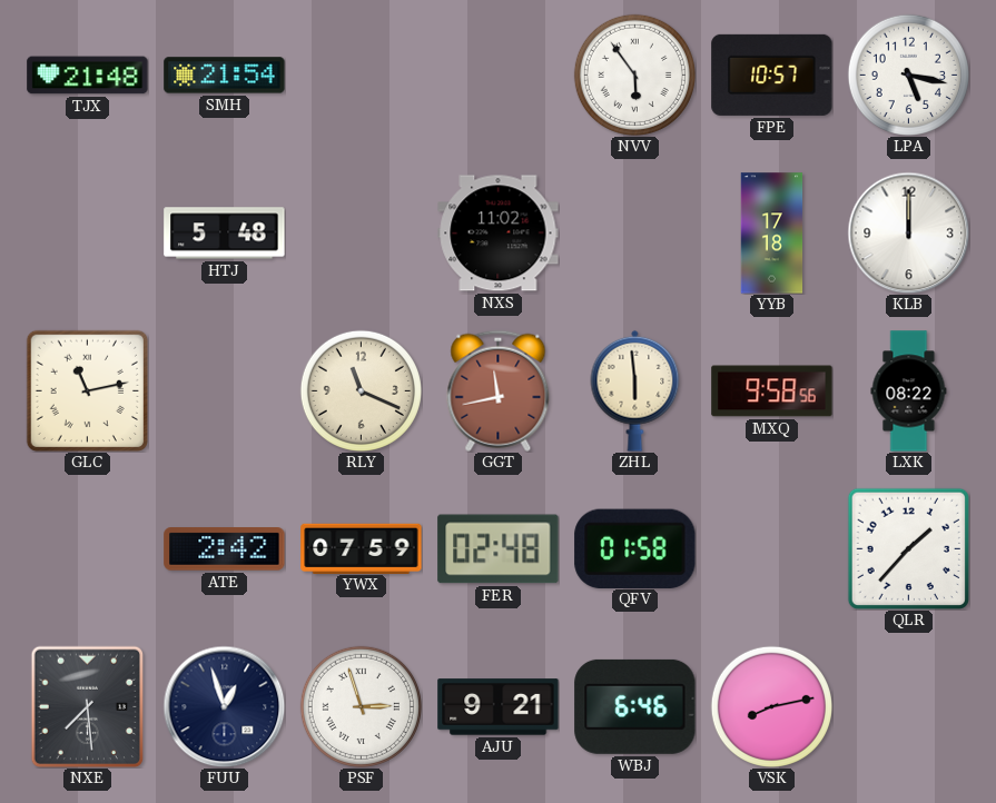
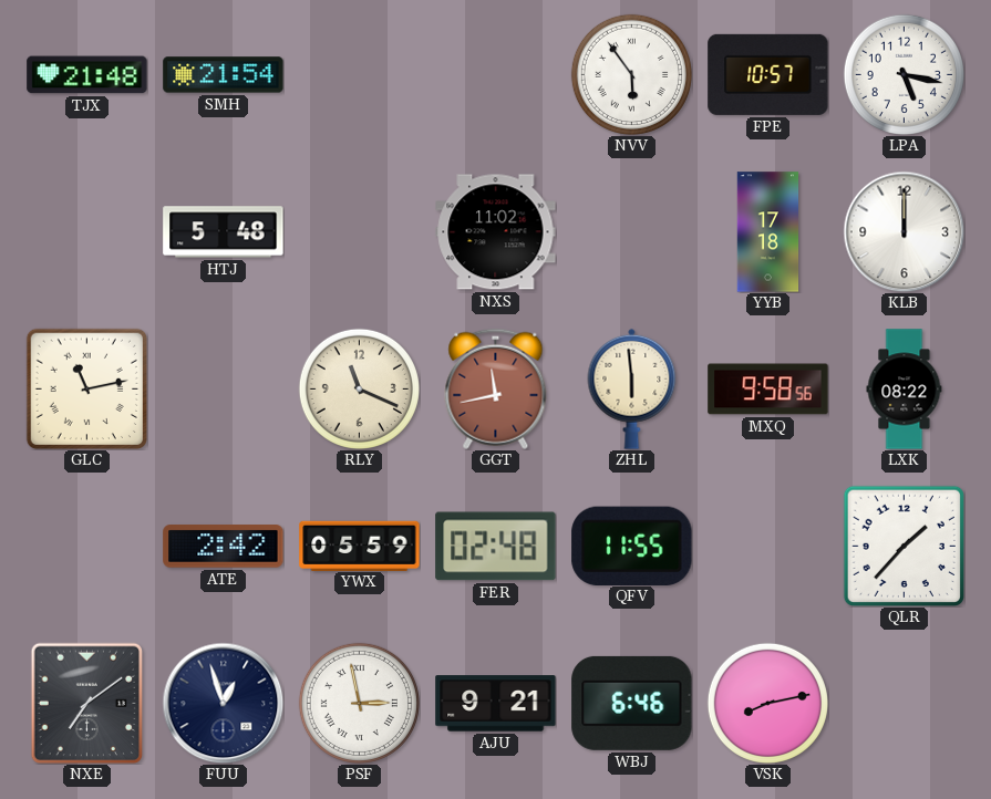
YWX: 07:59 -> 05:59 (360, 546)
QFV: 01:58 -> 11:55 (632, 546)
NXE: 7:29 -> 7:09 (87, 703)
PSF: 2:57 -> 2:58 (359, 703)
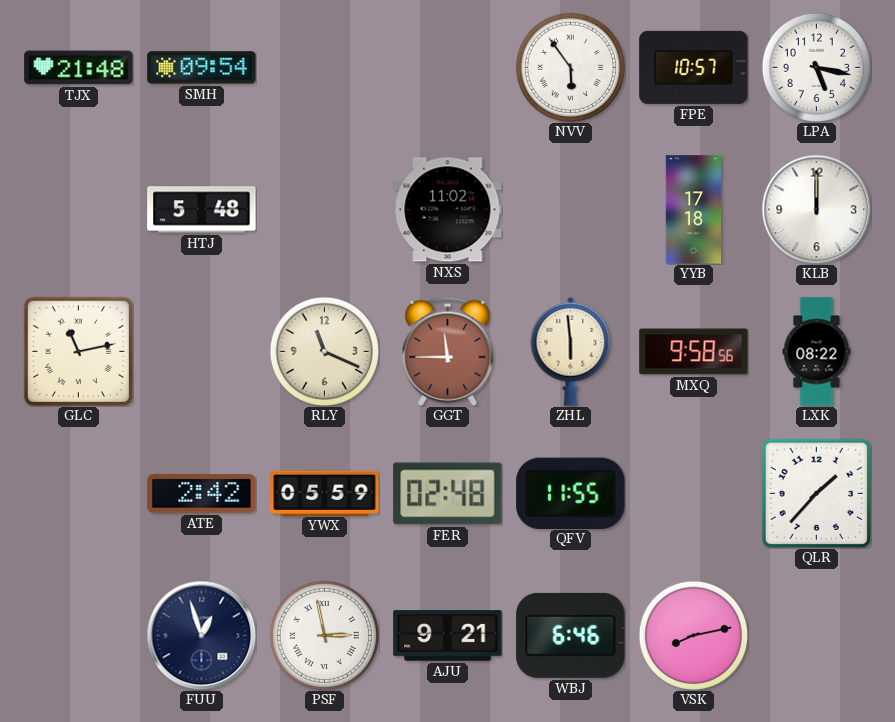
SMH: 21:54 -> 09:54 (202, 68)
GGT: 11:43 -> 11:45 (448, 351)
NXE: 7:09 -> none (87, 703)
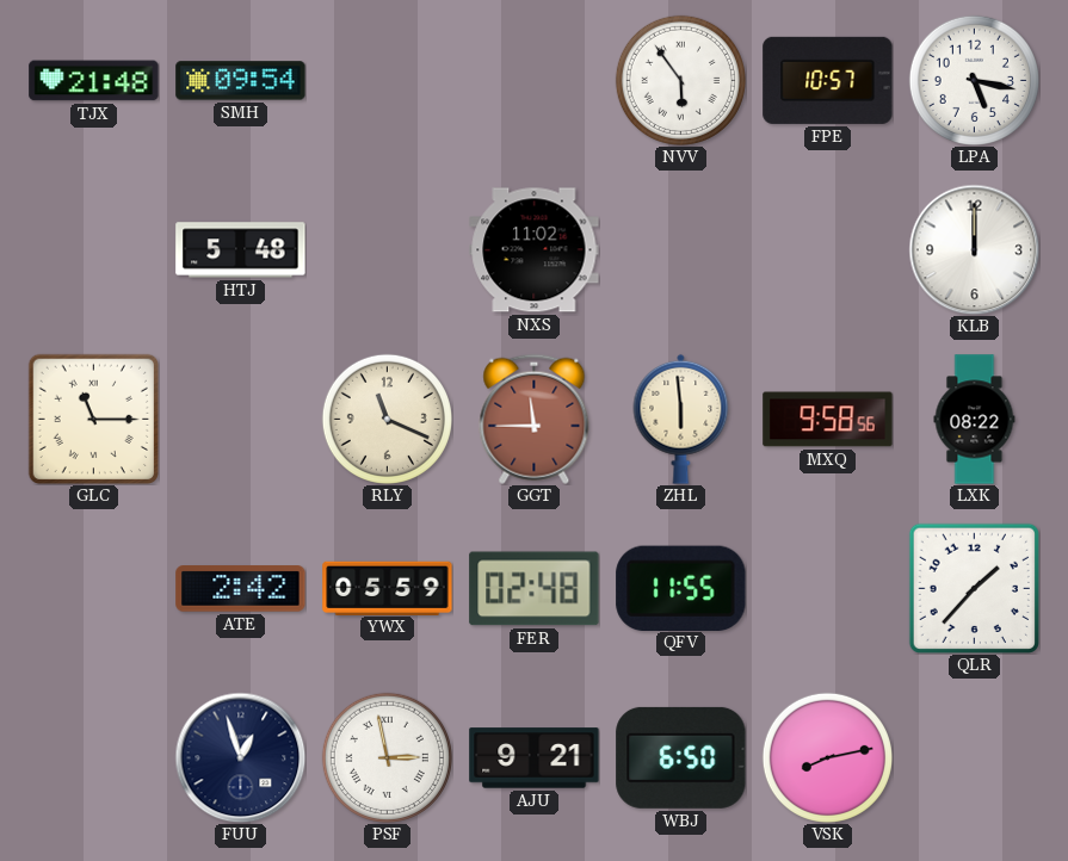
YYB: 17:18 -> none (694, 210)
GLC: 11:13 -> 11:15 (93, 419)
WBJ: 6:46 -> 6:50 (681, 757)
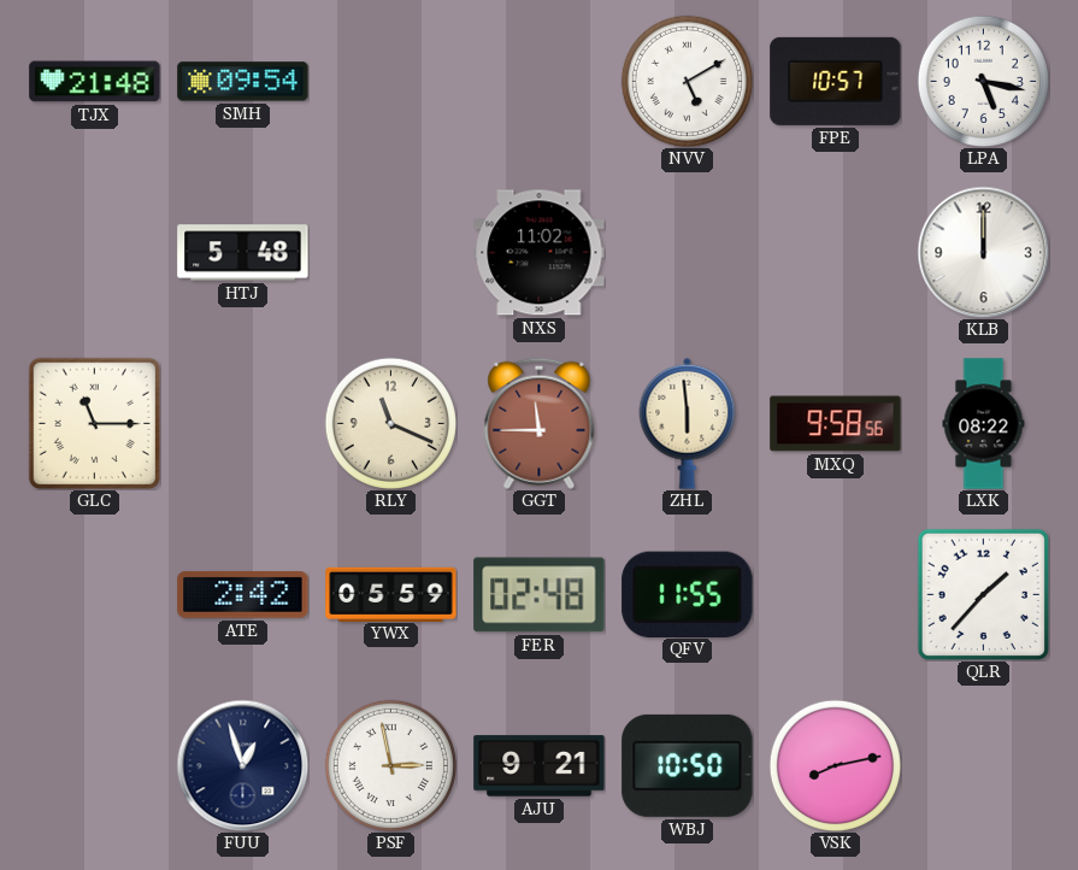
NVV: 5:54 -> 5:10 (687, 81)
WBJ: 6:50 -> 10:50 (688, 765)
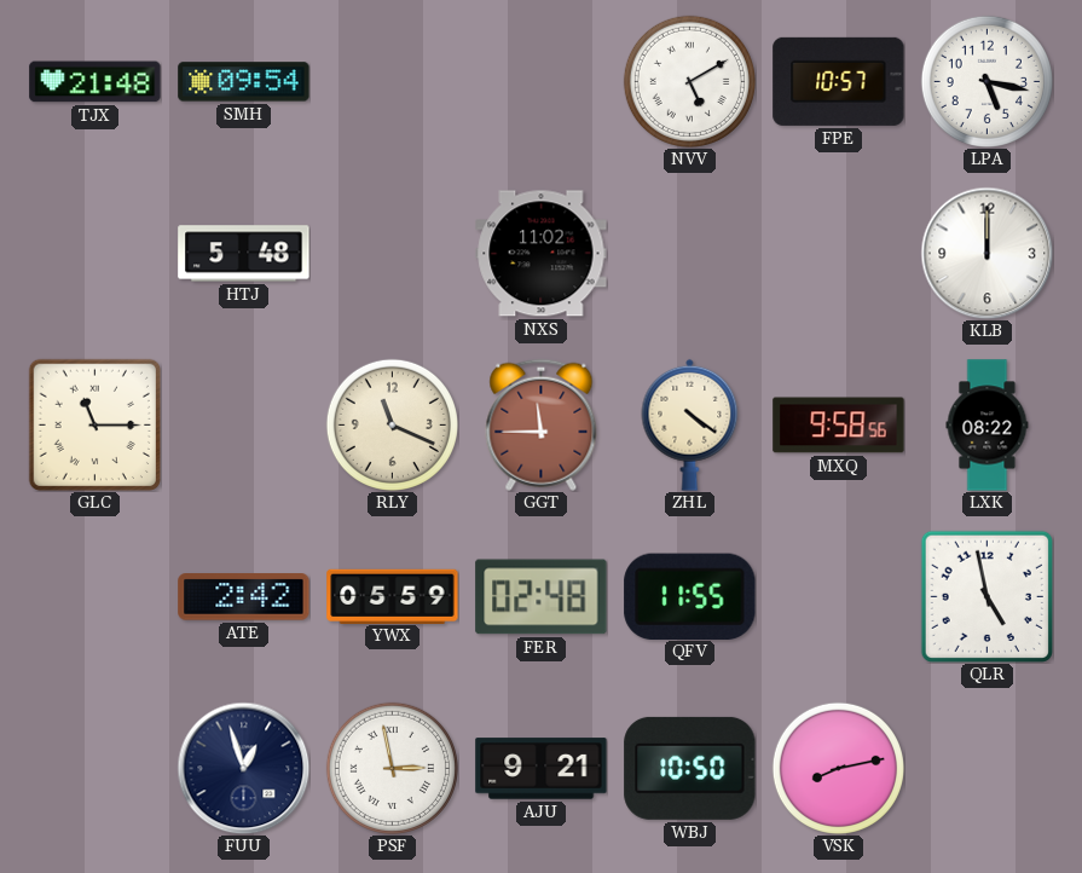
ZHL: 5:59 -> 4:21 (690, 424)
QLR: 1:37 -> 4:58 (986, 596)
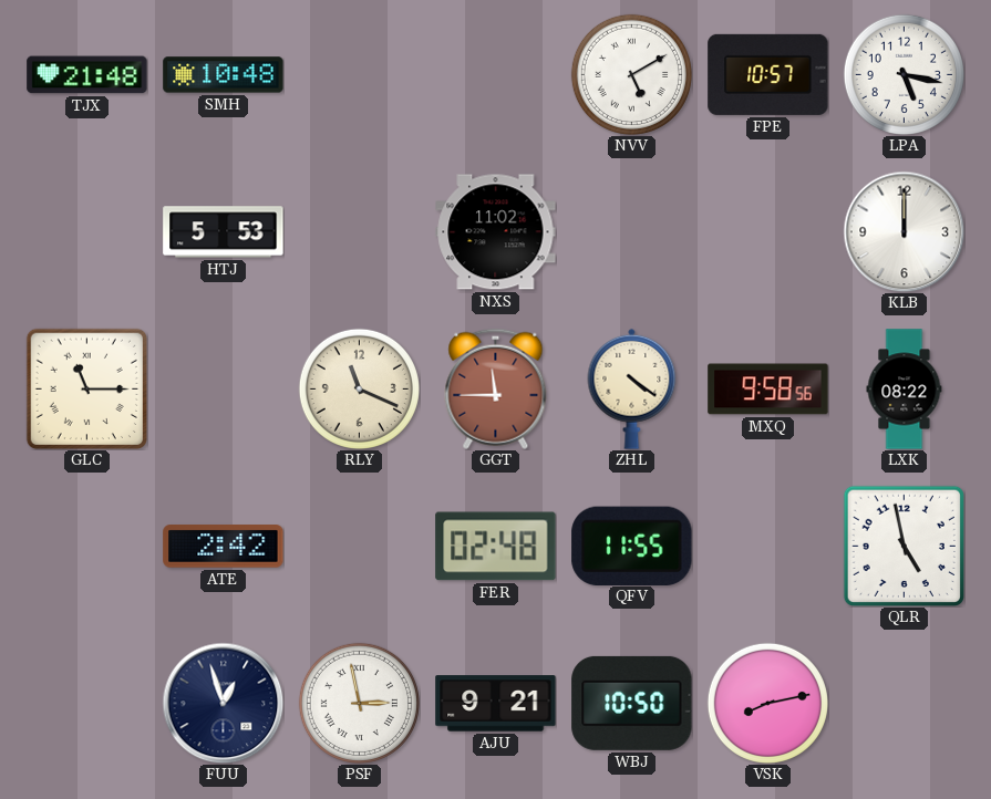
SMH: 09:54 -> 10:48 (224, 75)
HTJ: 5:48 -> 5:53 (224, 232)
YWX: 05:59 -> none (393, 596)
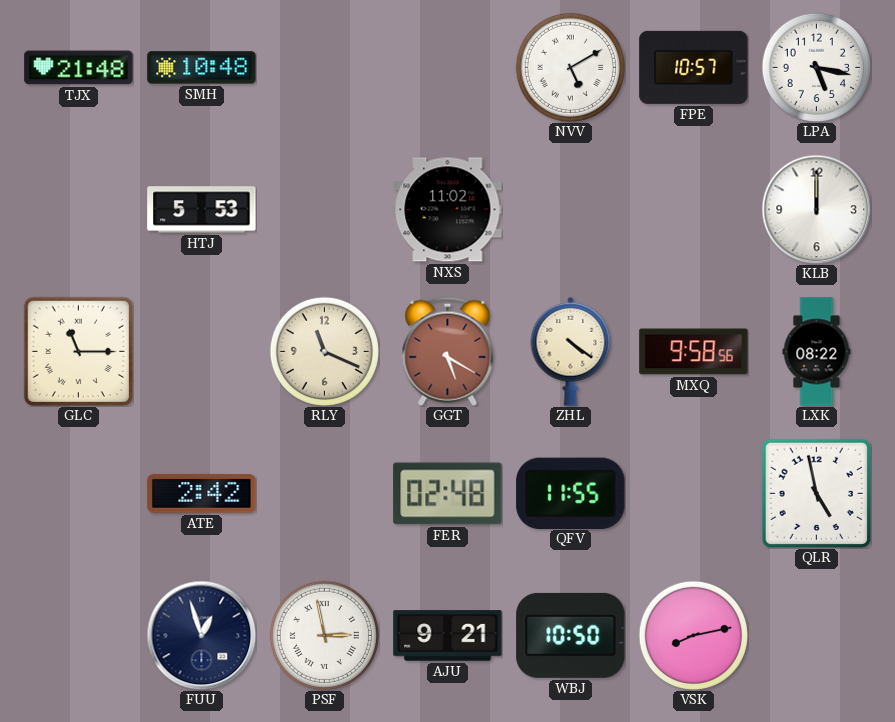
GGT: 11:45 -> 5:20 (448, 351)
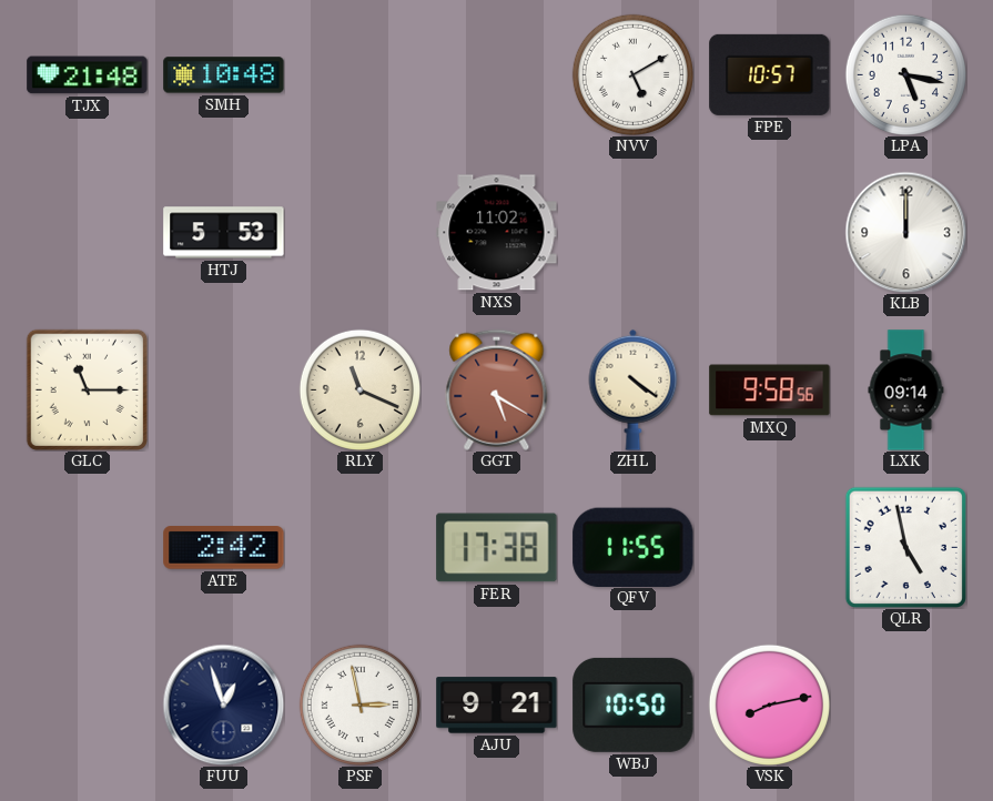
LXK: 08:22 -> 09:14 (906, 391)
FER: 02:48 -> 17:38 (497, 548)
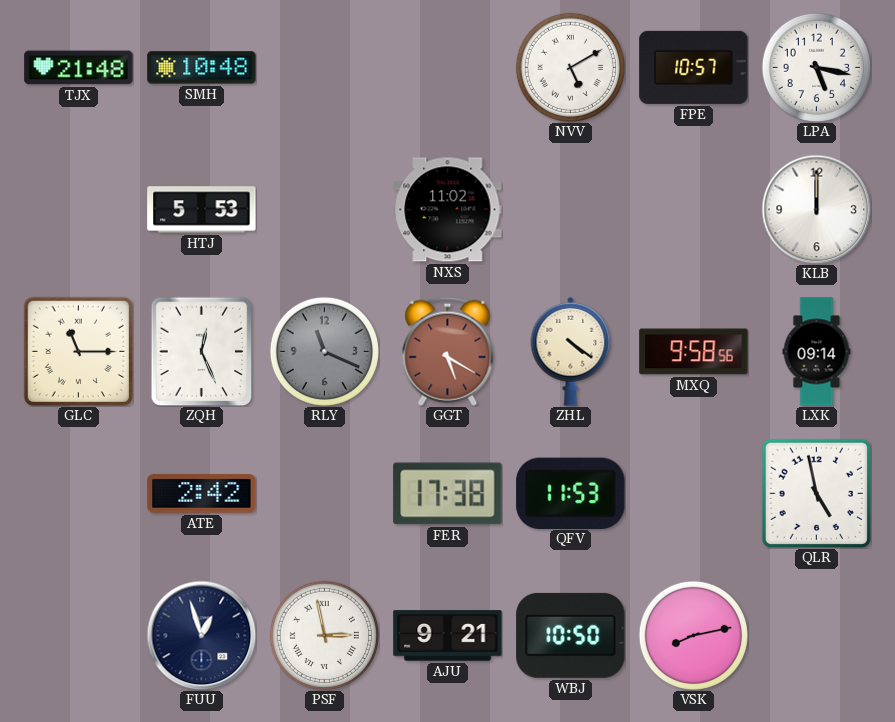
ZQH: none -> 12:26 (202, 351)
RLY dial: cream -> grey (324, 351)
QFV: 11:55 -> 11:53 (571, 493)
